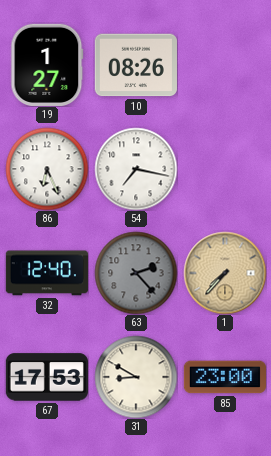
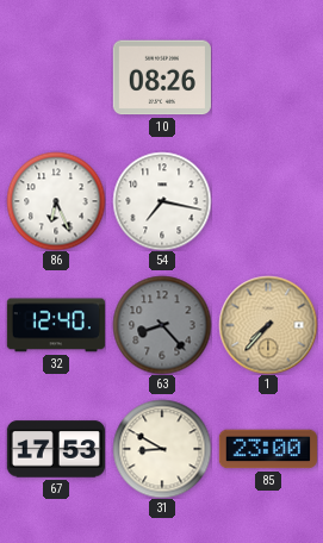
19: 1:27 -> none (47, 65)
63: 2:23 -> 8:23 (162, 325)
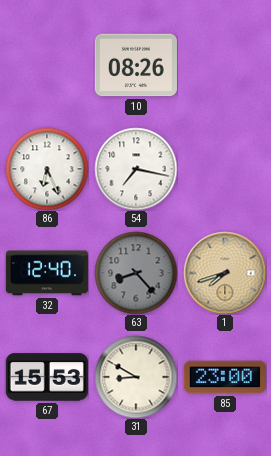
1: 7:37 -> 7:42 (225, 273)
67: 17:53 -> 15:53 (47, 377)
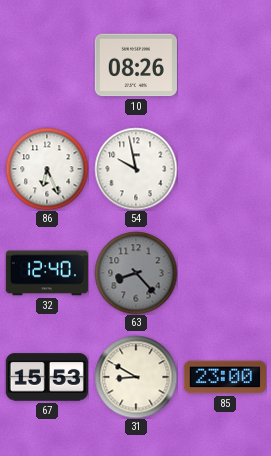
54: 7:17 -> 9:58 (136, 169)
1: 7:42 -> none (225, 273)
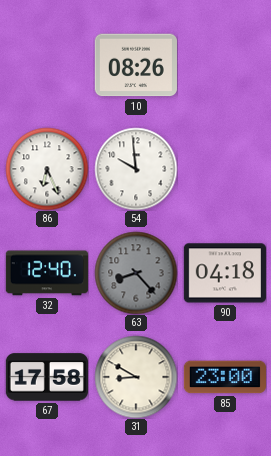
54: 9:58 -> 9:59 (136, 169)
90: none -> 04:18 (225, 273)
67: 15:53 -> 17:58 (47, 377)
